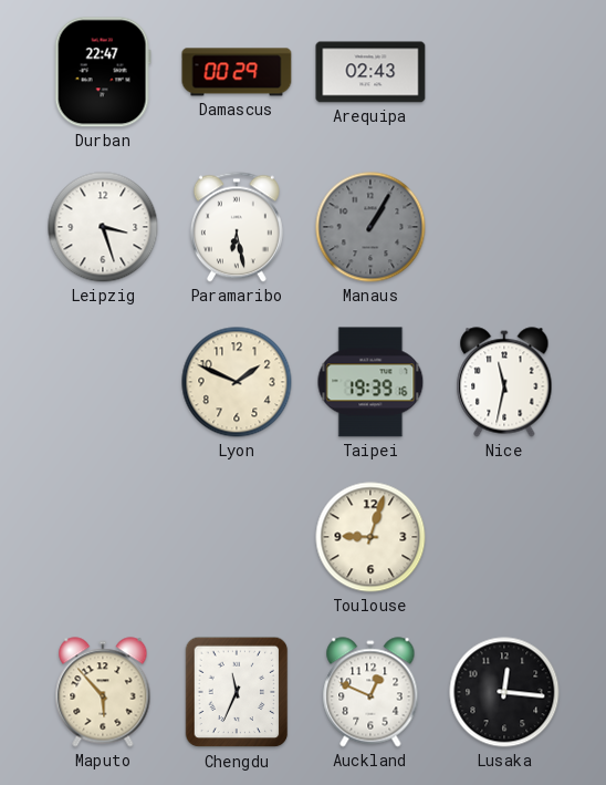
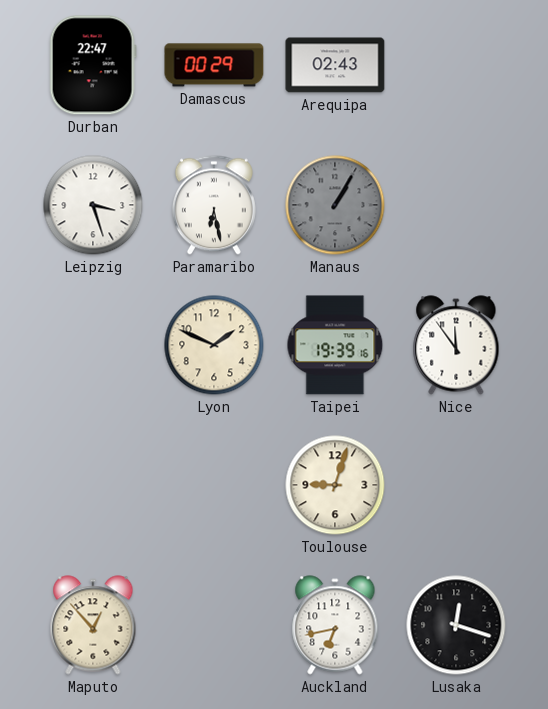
Nice: 11:32 -> 11:54 (456, 345)
Maputo: 5:53 -> 12:53 (93, 625)
Chengdu: 11:34 -> none (237, 692)
Auckland: 12:49 -> 6:43 (335, 625)
Lusaka: 12:16 -> 12:18 (456, 625)
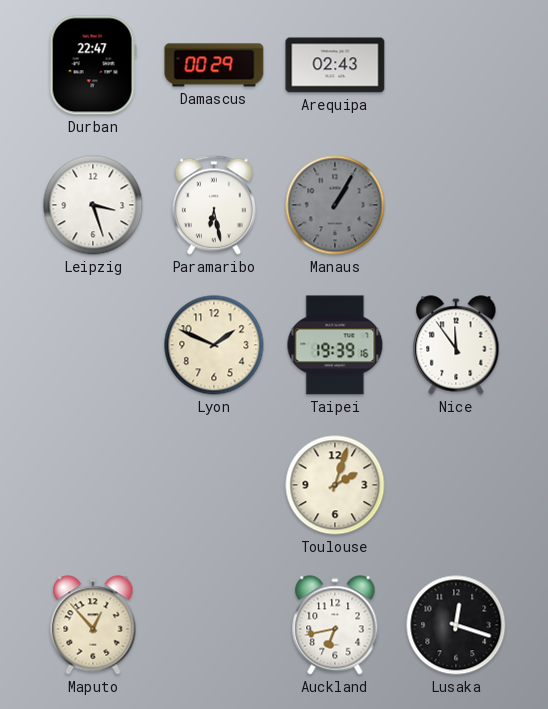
Toulouse: 9:03 -> 2:03 (335, 485)
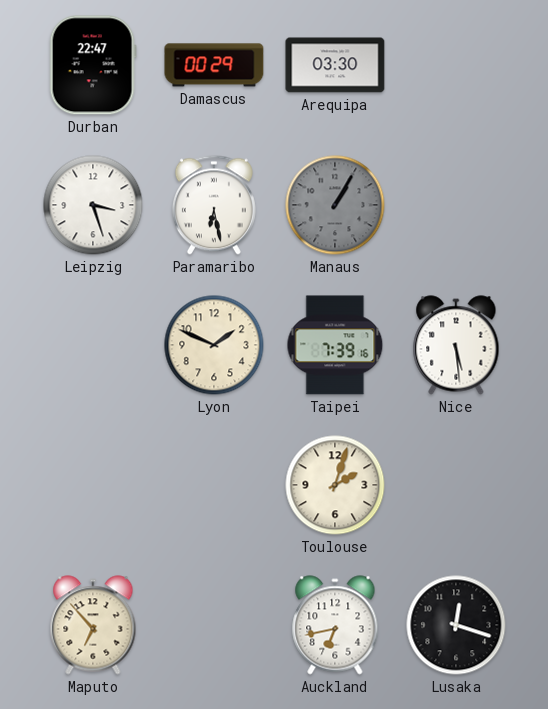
Arequipa: 02:43 -> 03:30 (335, 65)
Taipei: 19:39 -> 7:39 (335, 345)
Nice: 11:54 -> 5:29 (456, 345)
Maputo: 12:53 -> 6:53 (93, 625)
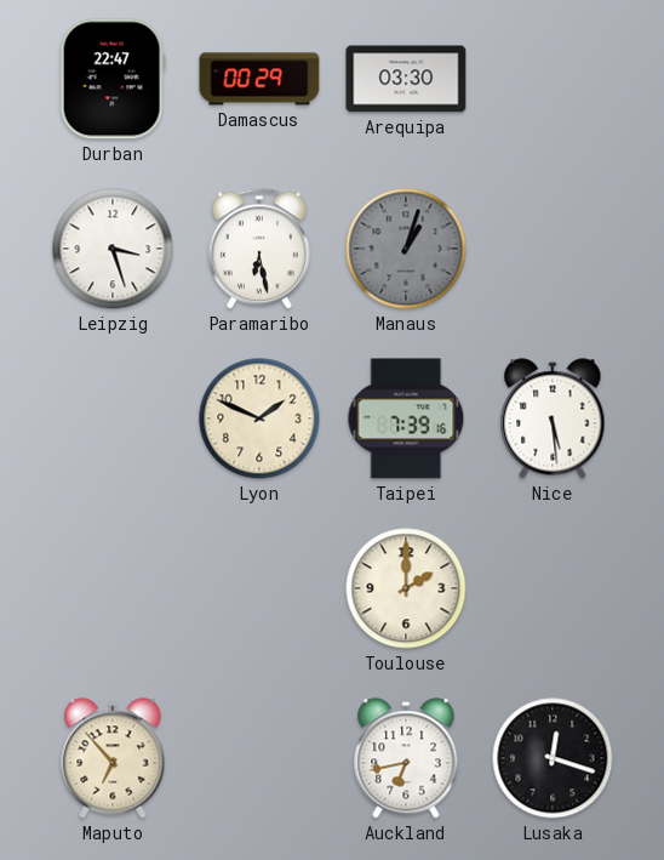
Manaus: 1:05 -> 1:03 (406, 249)
Toulouse: 2:03 -> 2:00 (406, 588)
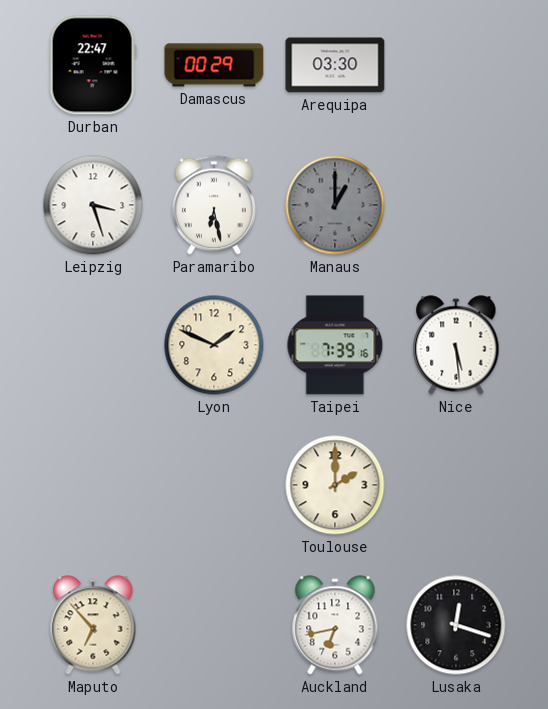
Manaus: 1:03 -> 1:00 (335, 205)
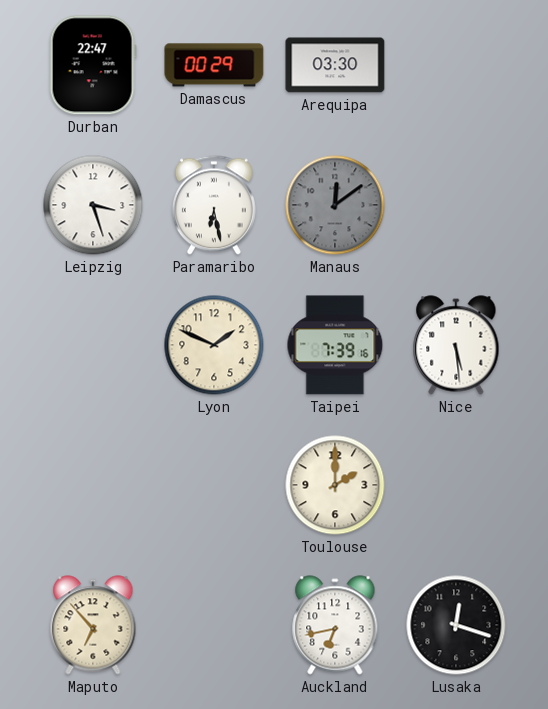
Manaus: 1:00 -> 12:09 (335, 205)
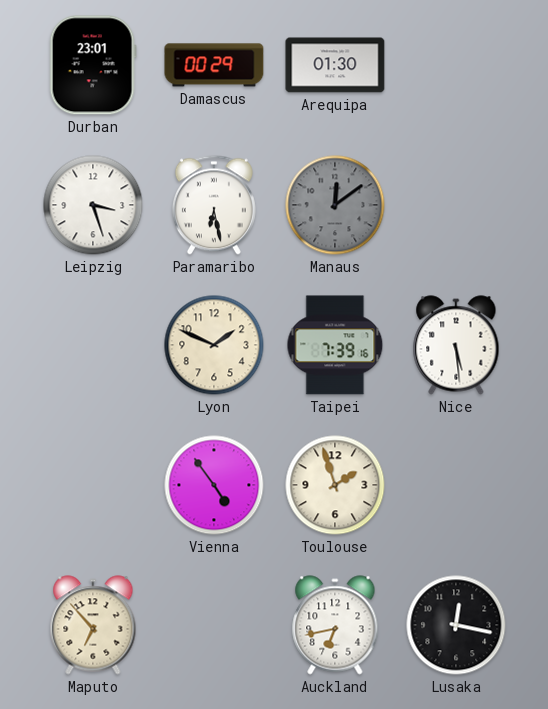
Durban: 22:47 -> 23:01 (93, 65)
Arequipa: 03:30 -> 01:30 (335, 65)
Vienna: none -> 4:54 (214, 485)
Toulouse: 2:00 -> 1:57 (335, 485)
Lusaka: 12:18 -> 12:17 (456, 625)
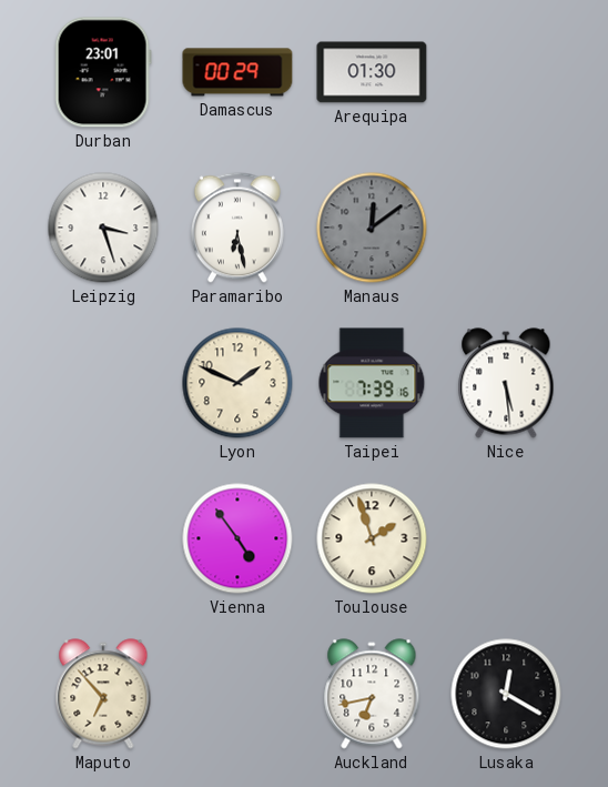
Lusaka: 12:17 -> 12:20 (506, 694)
